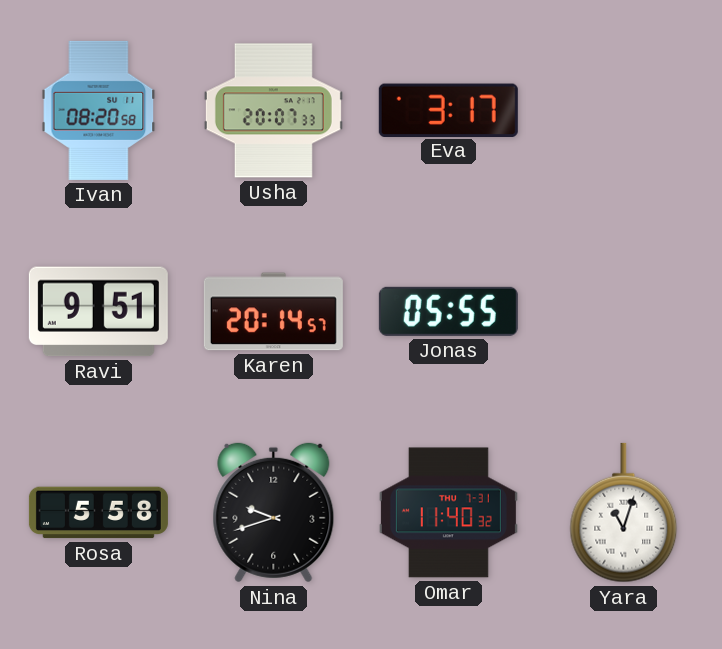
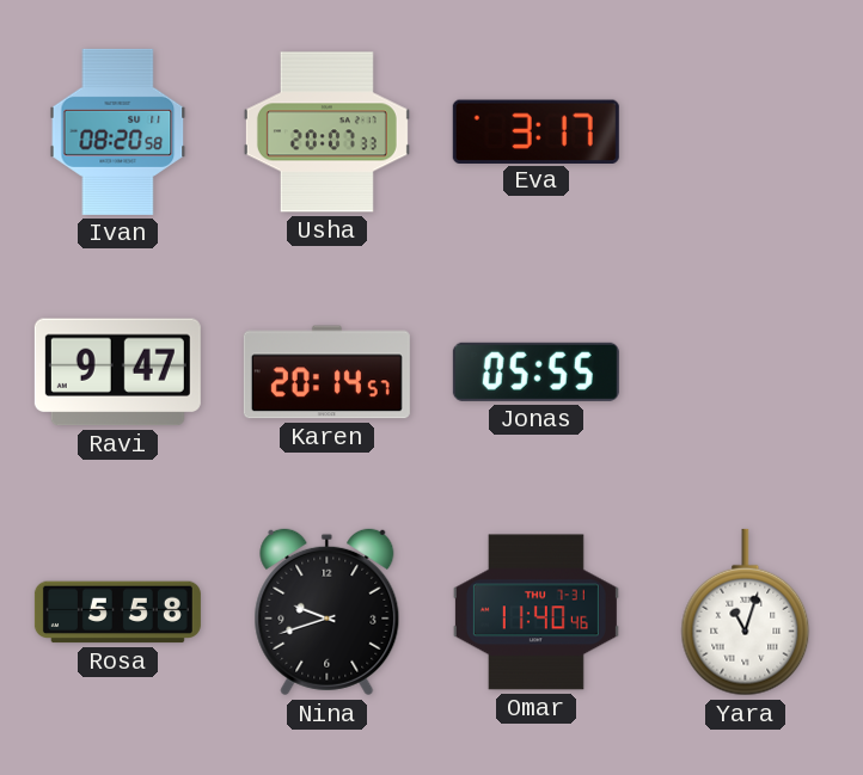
Ravi: 9:51 -> 9:47 (117, 373)
Omar: 11:40:32 -> 11:40:46 (535, 613)
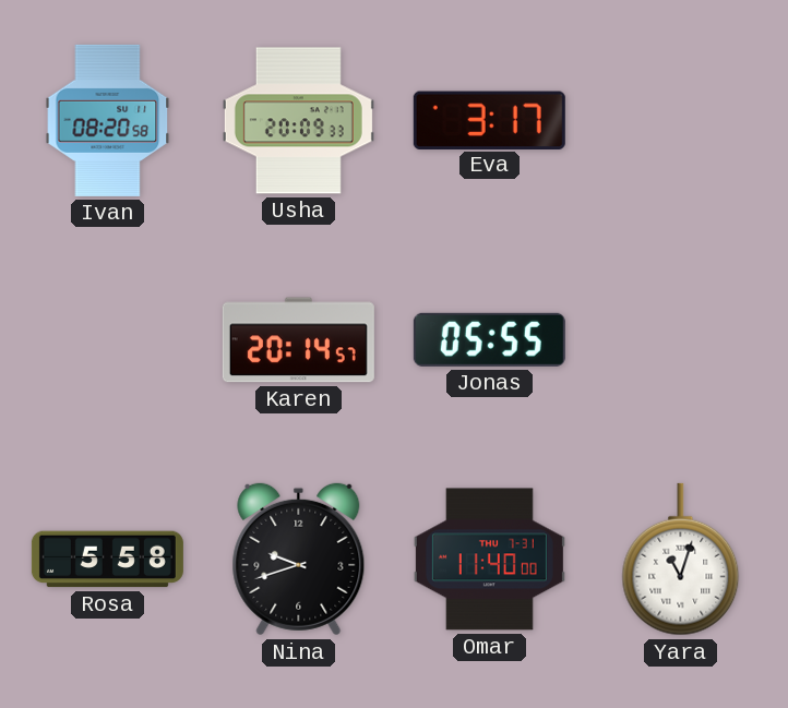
Usha: 20:07 -> 20:09 (298, 121)
Ravi: 9:47 -> none (117, 373)
Omar: 11:40:46 -> 11:40:00 (489, 560)
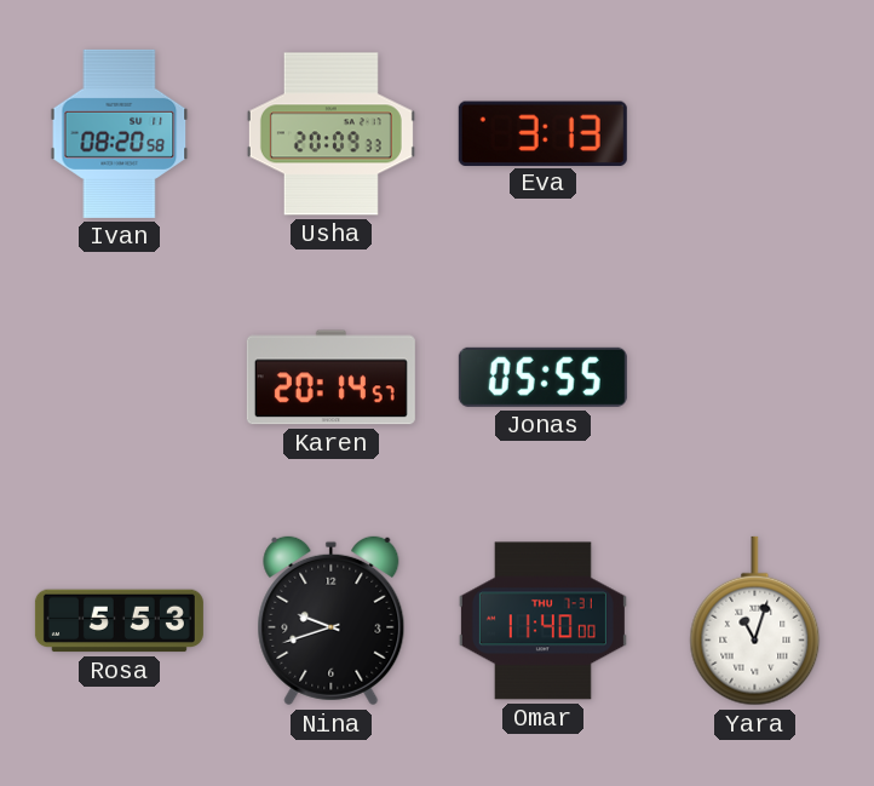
Eva: 3:17 -> 3:13 (542, 133)
Rosa: 5:58 -> 5:53 (119, 621)
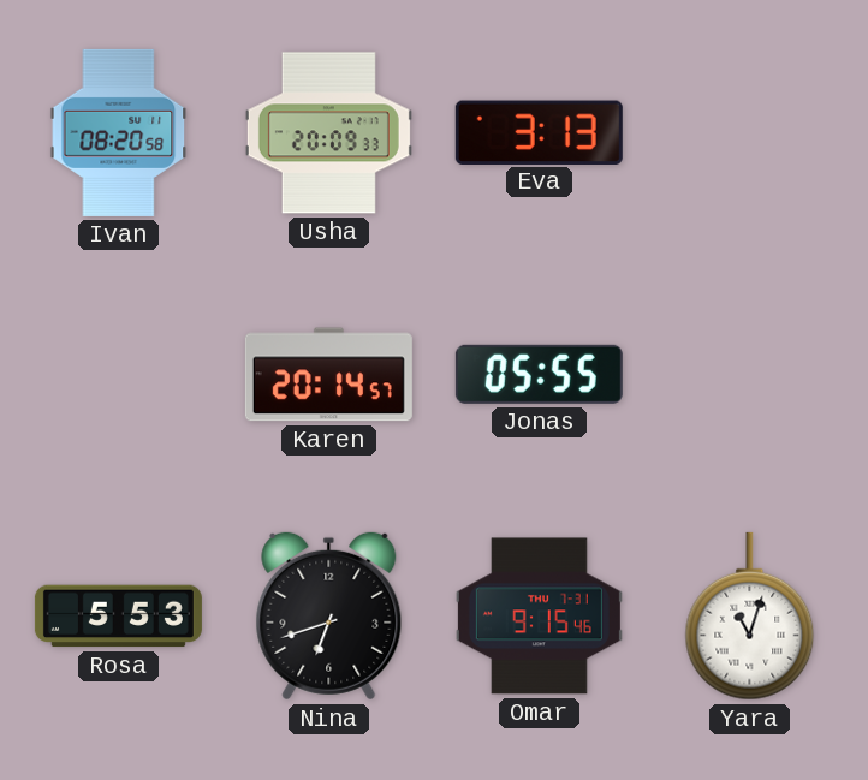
Nina: 9:42 -> 6:42 (329, 617)
Omar: 11:40 -> 9:15 (539, 617)
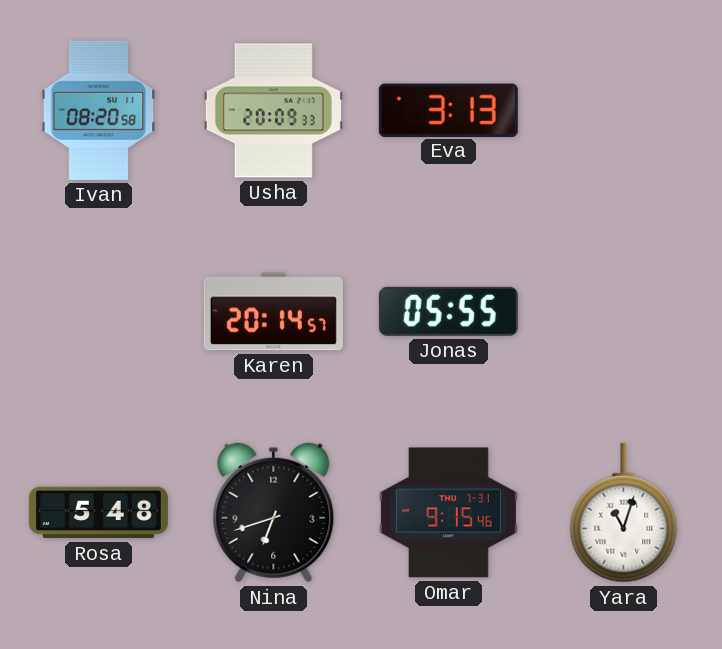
Rosa: 5:53 -> 5:48 (98, 513)
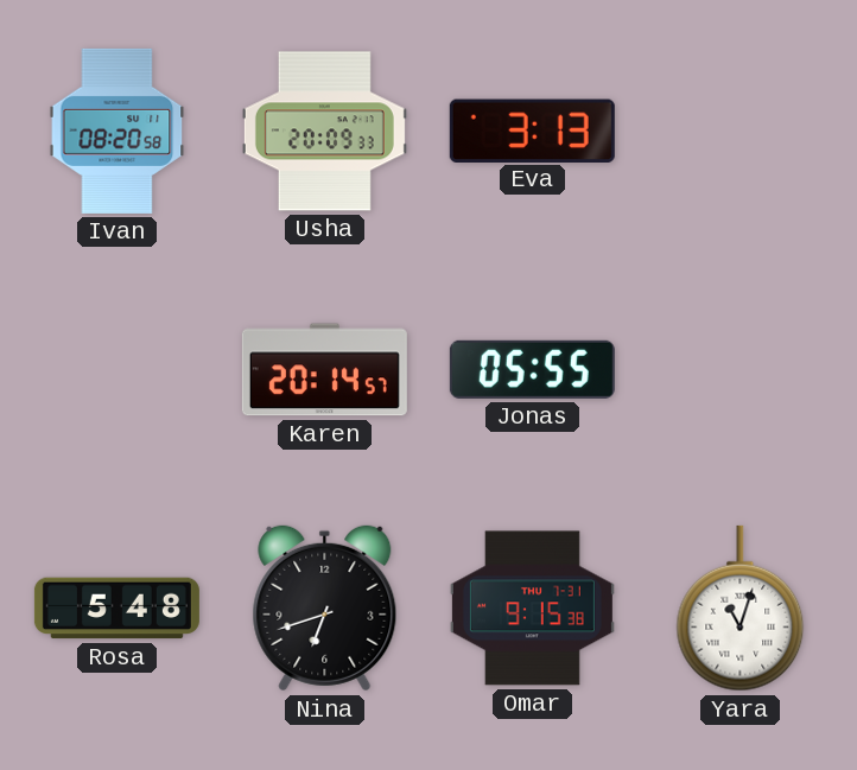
Omar: 9:15:46 -> 9:15:38 (532, 609)
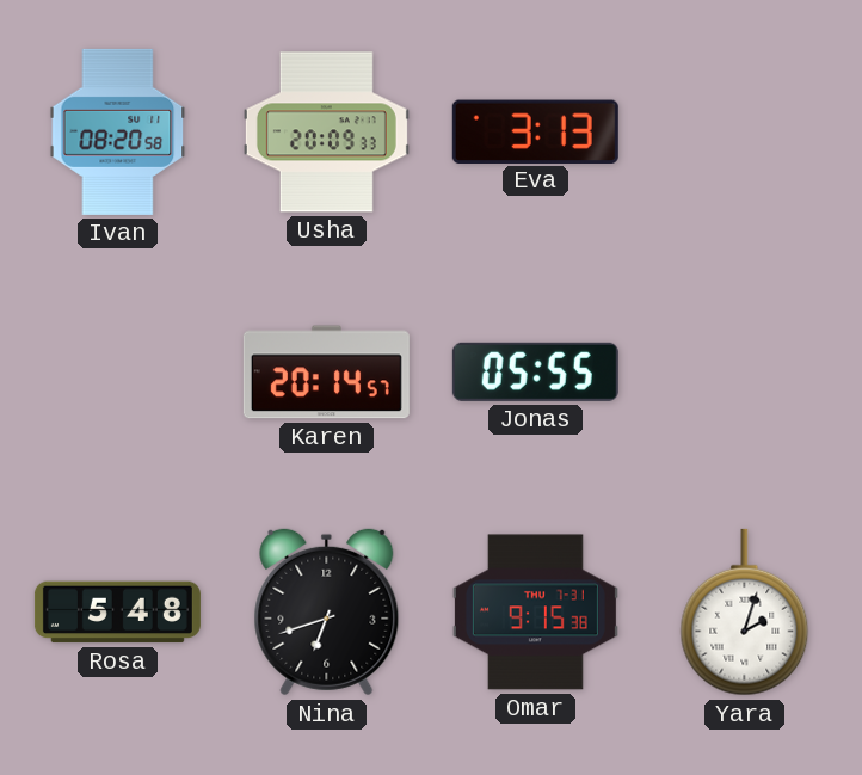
Yara: 11:03 -> 2:03 (745, 613)
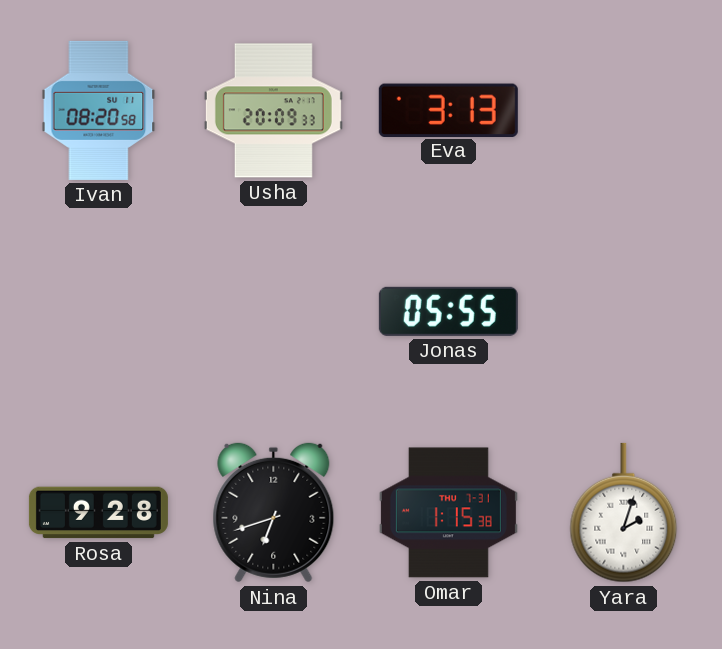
Karen: 20:14 -> none (326, 373)
Rosa: 5:48 -> 9:28 (98, 513)
Omar: 9:15 -> 1:15 (448, 513)
